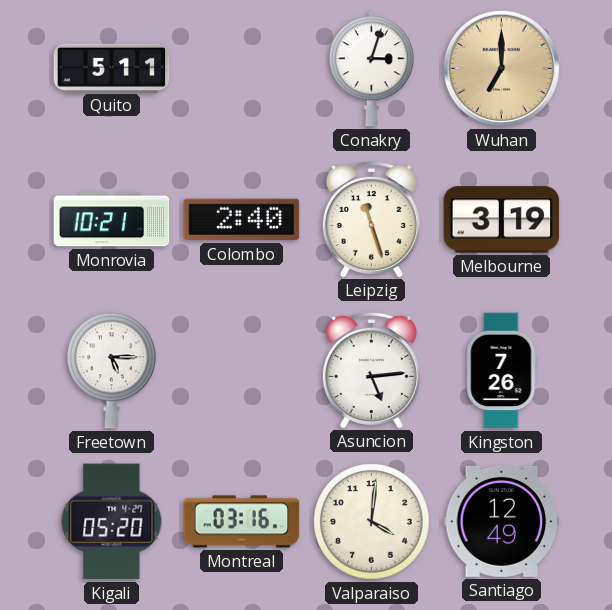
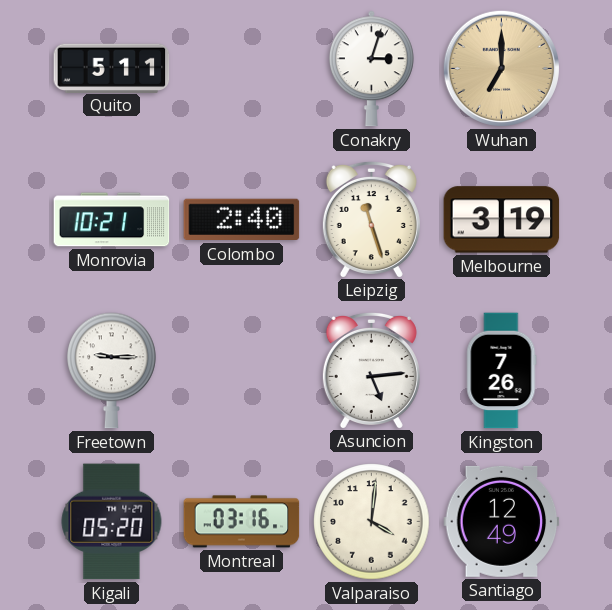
Freetown: 5:15 -> 9:15 (112, 371)
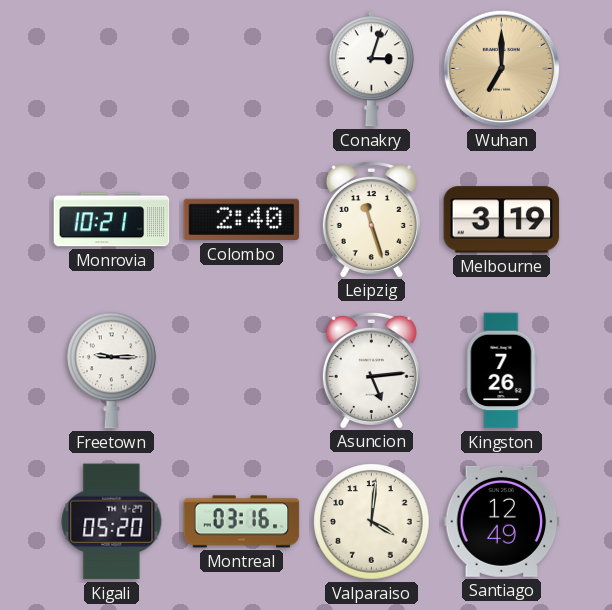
Quito: 5:11 -> none (112, 68)
